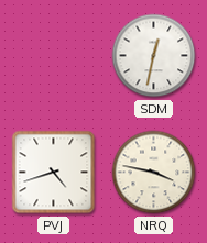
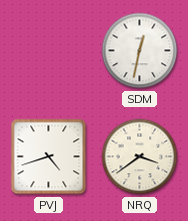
NRQ: 3:47 -> 3:39 (140, 157)
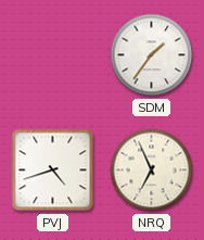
SDM: 12:32 -> 1:36 (152, 55)
NRQ: 3:39 -> 6:56 (152, 170)
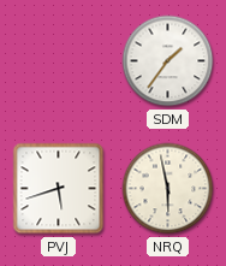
PVJ: 4:42 -> 5:42 (59, 189)
NRQ: 6:56 -> 5:58 (168, 189)
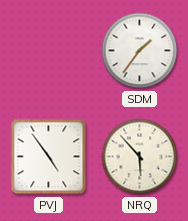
PVJ: 5:42 -> 4:54 (49, 157)
NRQ: 5:58 -> 5:53 (140, 157)
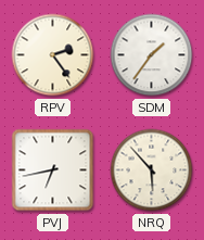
RPV: none -> 2:24 (53, 55)
PVJ: 4:54 -> 6:43 (53, 170)
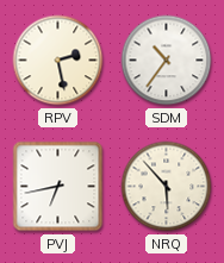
RPV: 2:24 -> 2:28 (58, 61)
SDM: 1:36 -> 10:36 (167, 61)
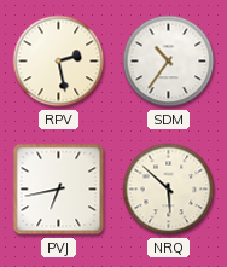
NRQ: 5:53 -> 5:52 (169, 190)
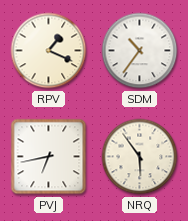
RPV: 2:28 -> 1:19 (49, 51)
NRQ: 5:52 -> 5:54 (140, 157)
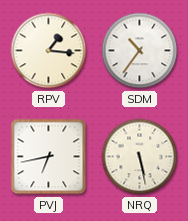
RPV: 1:19 -> 1:16 (49, 51)
NRQ: 5:54 -> 5:28 (140, 157)
